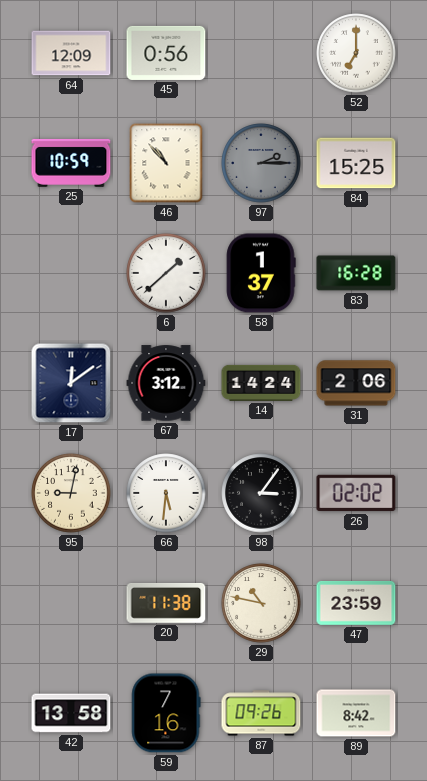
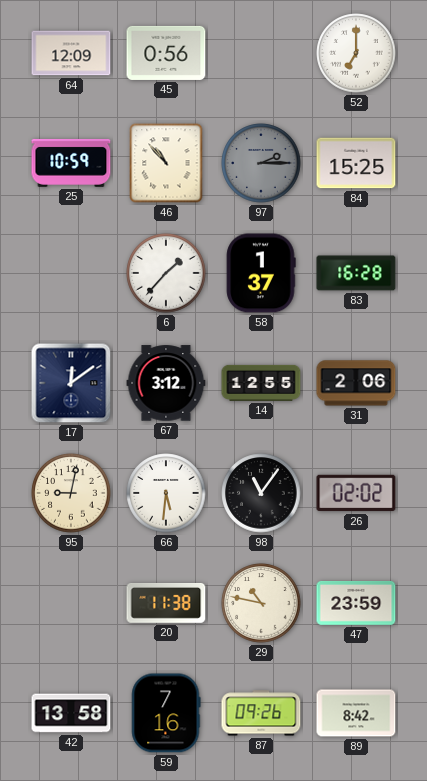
6: 1:38 -> 1:37 (166, 273)
14: 14:24 -> 12:55 (261, 383)
98: 3:06 -> 11:06 (261, 493)
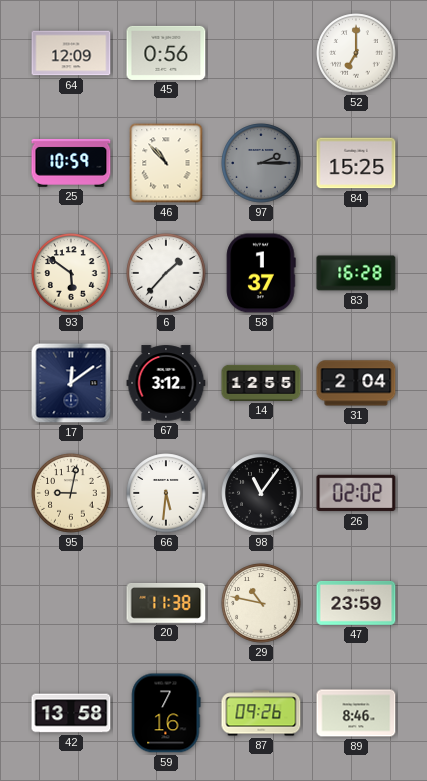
93: none -> 5:51 (71, 273)
31: 2:06 -> 2:04 (356, 383)
89: 8:42 -> 8:46 (356, 713)
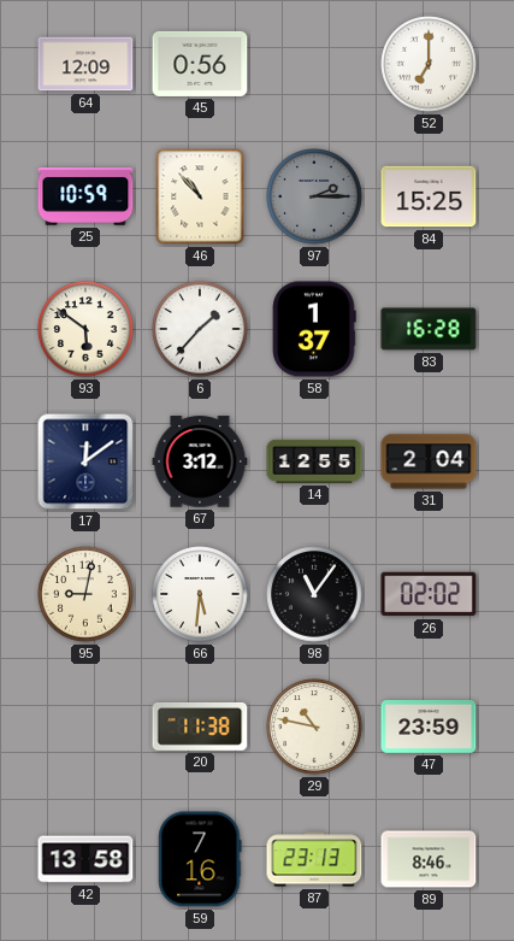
87: 09:26 -> 23:13 (314, 859)
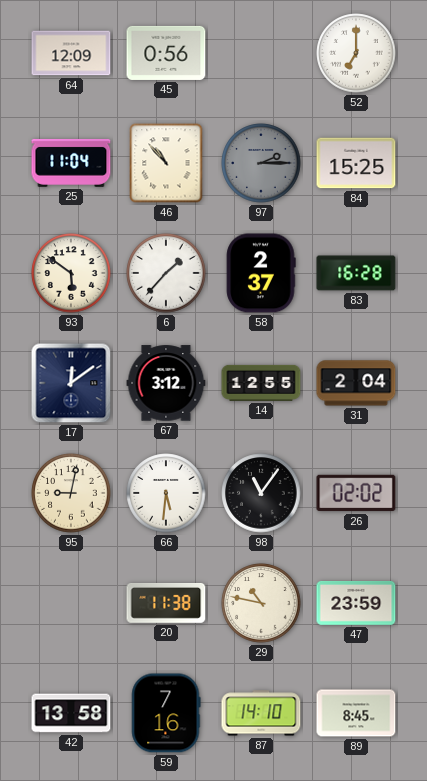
25: 10:59 -> 11:04 (71, 163)
58: 1:37 -> 2:37 (261, 273)
87: 23:13 -> 14:10 (261, 713)
89: 8:46 -> 8:45 (356, 713)
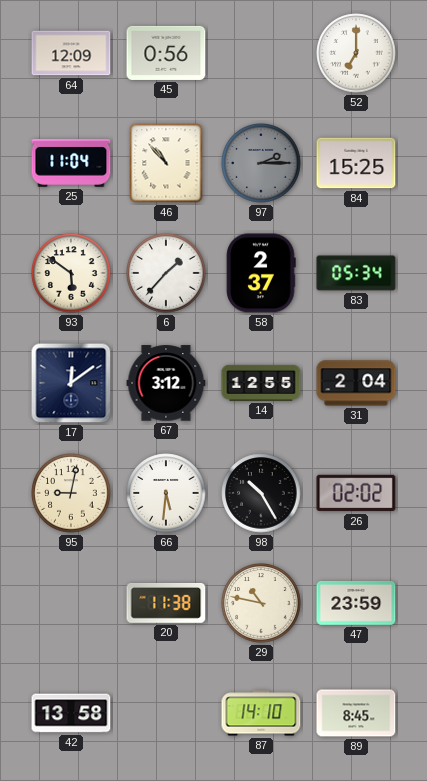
83: 16:28 -> 05:34 (356, 273)
98: 11:06 -> 10:25 (261, 493)
59: 7:16 -> none (166, 713)
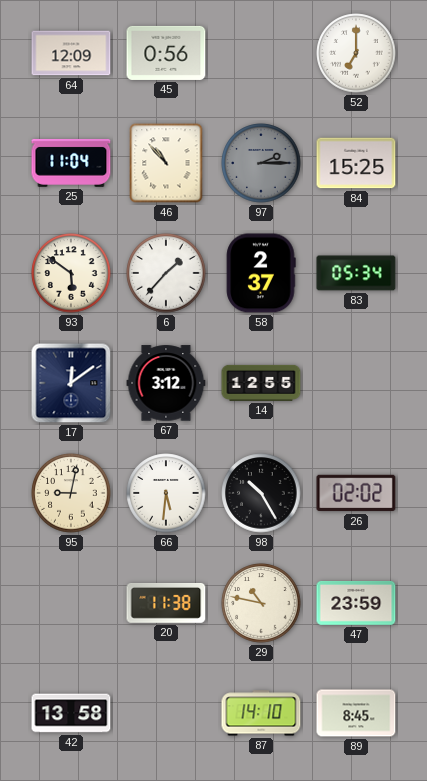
31: 2:04 -> none (356, 383)
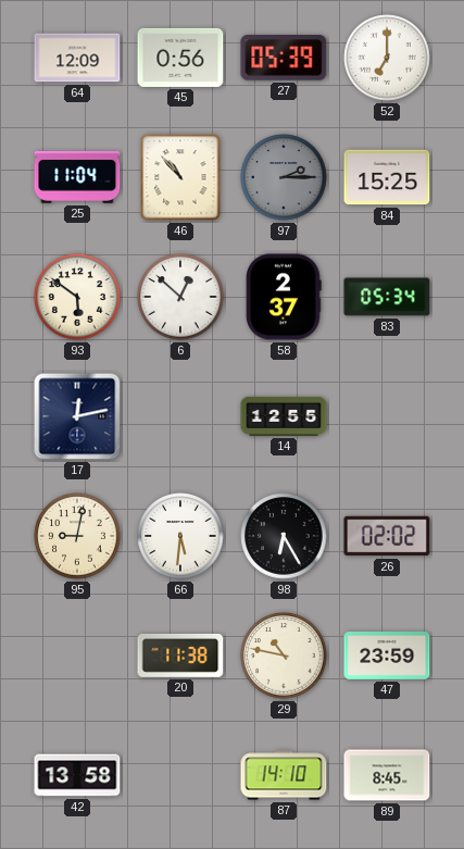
27: none -> 05:39 (284, 58)
6: 1:37 -> 12:52 (180, 297)
17: 12:09 -> 12:13 (77, 416)
67: 3:12 -> none (166, 383)
98: 10:25 -> 6:25 (284, 536)
